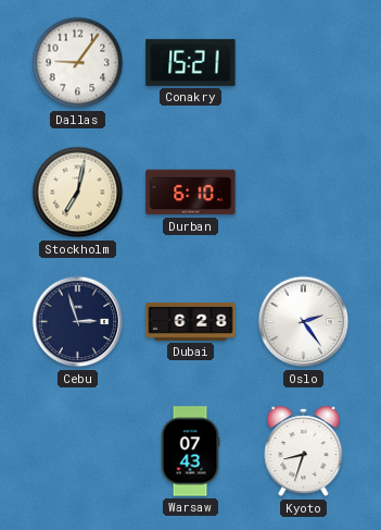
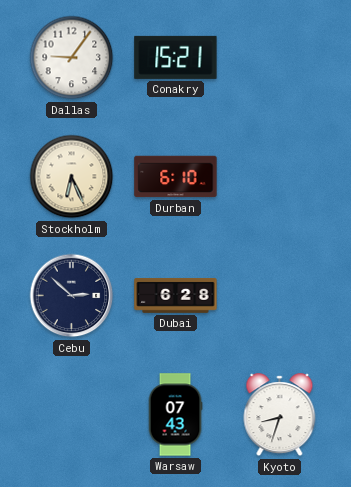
Stockholm: 7:02 -> 6:26 (72, 177)
Cebu: 2:57 -> 2:52 (72, 296)
Oslo: 2:24 -> none (304, 322)
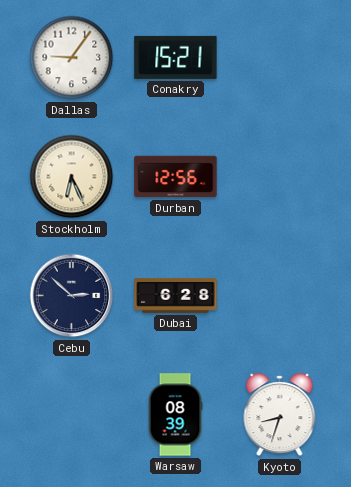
Durban: 6:10 -> 12:56 (176, 177)
Warsaw: 07:43 -> 08:39 (175, 415)
